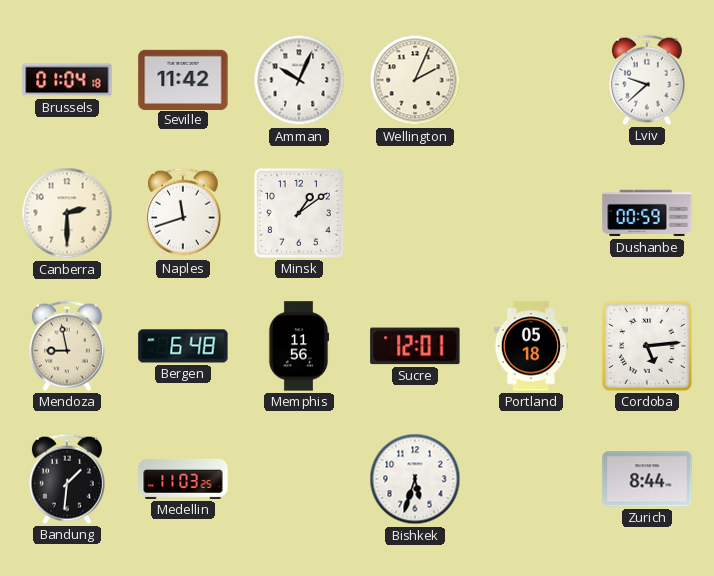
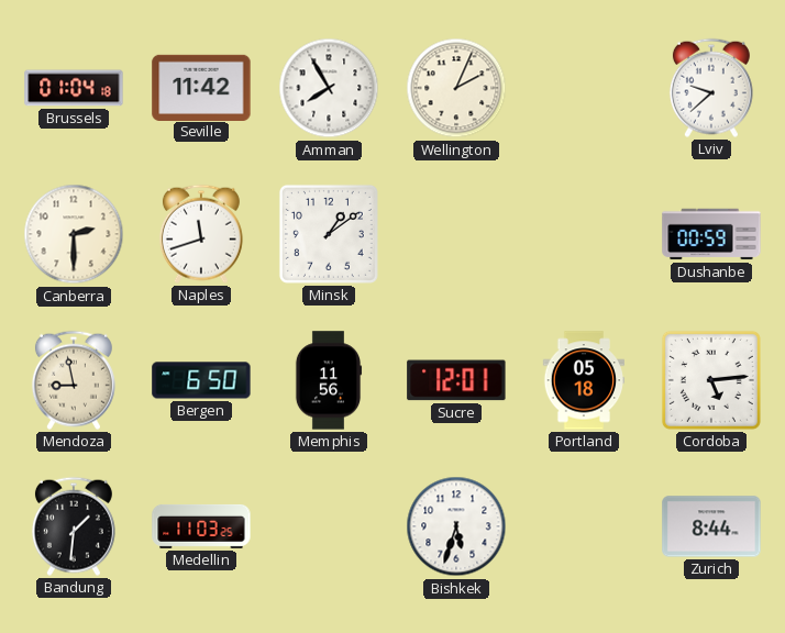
Amman: 10:04 -> 7:55 (329, 88)
Bergen: 6:48 -> 6:50 (201, 380)
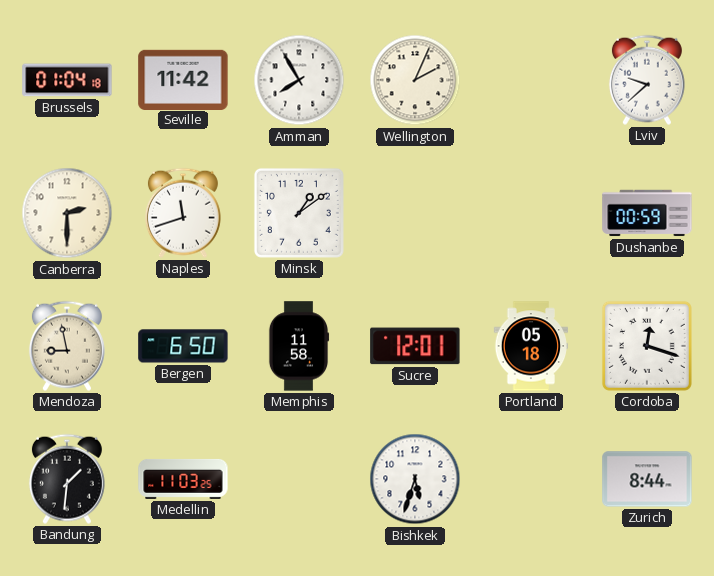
Memphis: 11:56 -> 11:58 (299, 346)
Cordoba: 5:14 -> 12:18 (647, 346)
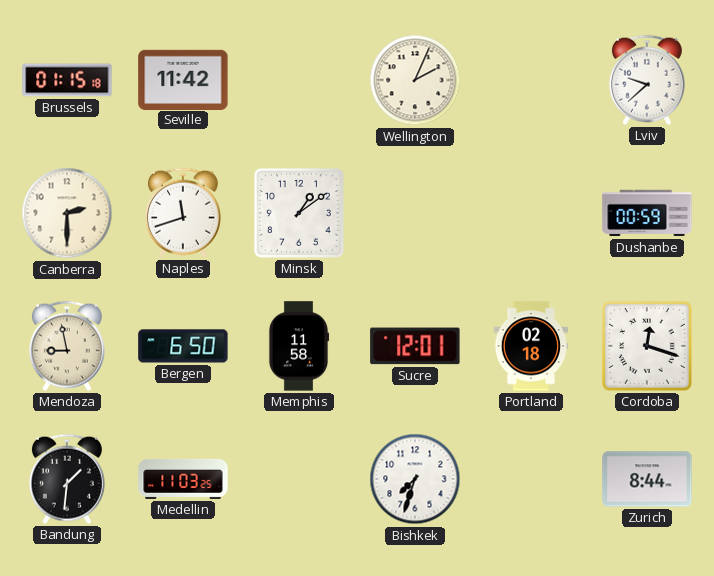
Brussels: 01:04 -> 01:15 (67, 80)
Amman: 7:55 -> none (299, 80)
Portland: 05:18 -> 02:18 (530, 346)
Bishkek: 5:33 -> 7:33 (415, 479)
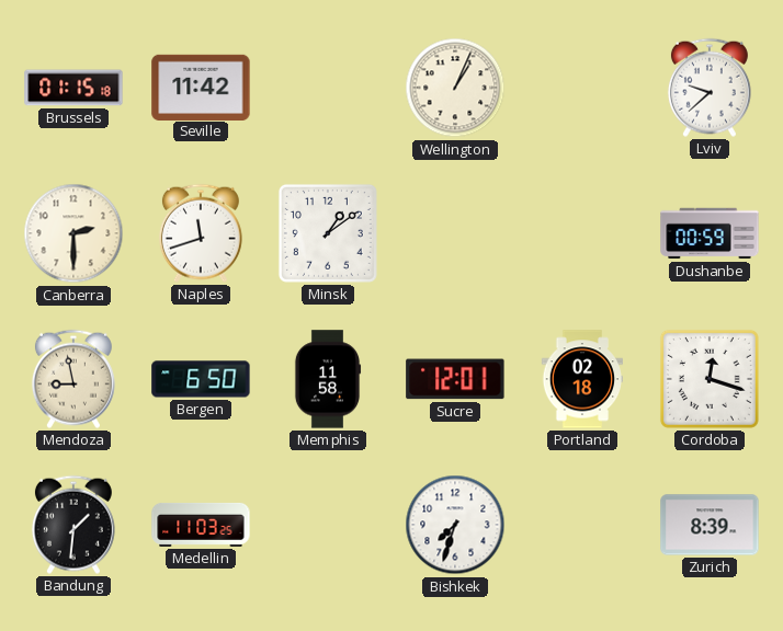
Wellington: 2:04 -> 1:04 (455, 88)
Zurich: 8:44 -> 8:39 (710, 525)
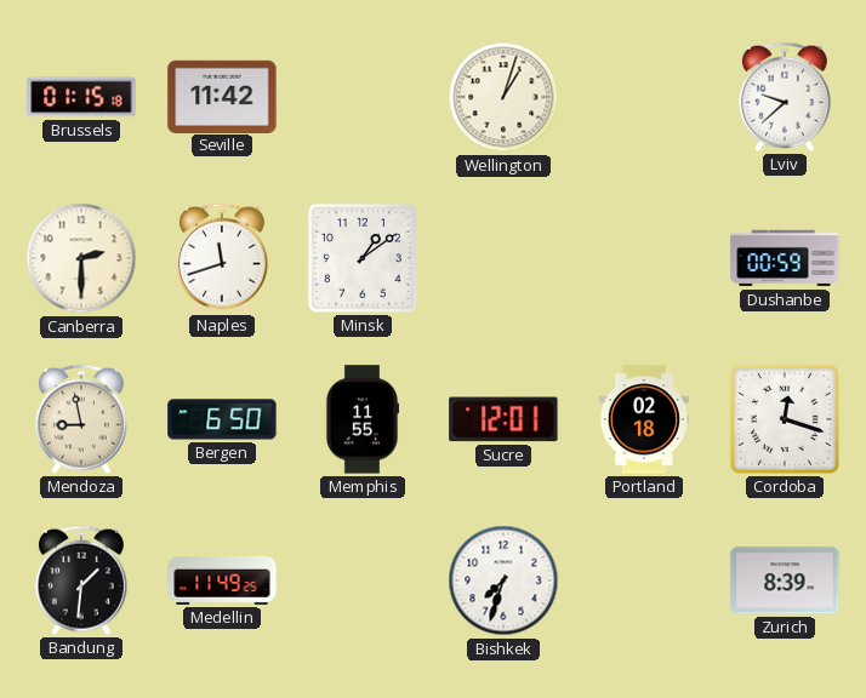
Wellington: 1:04 -> 1:03 (503, 97)
Memphis: 11:58 -> 11:55 (363, 419)
Medellin: 11:03 -> 11:49 (222, 580)
